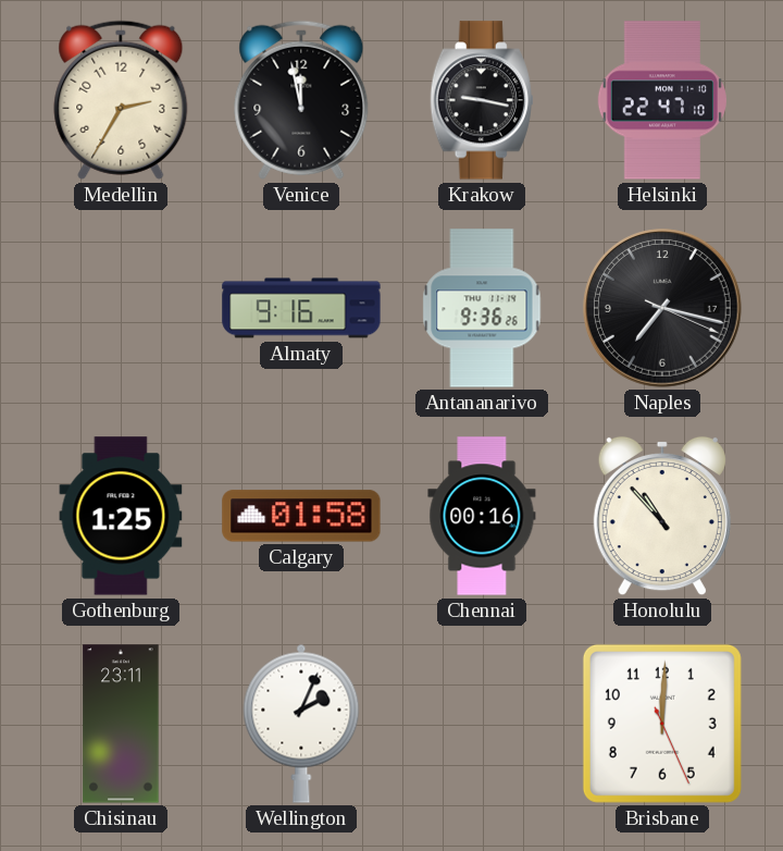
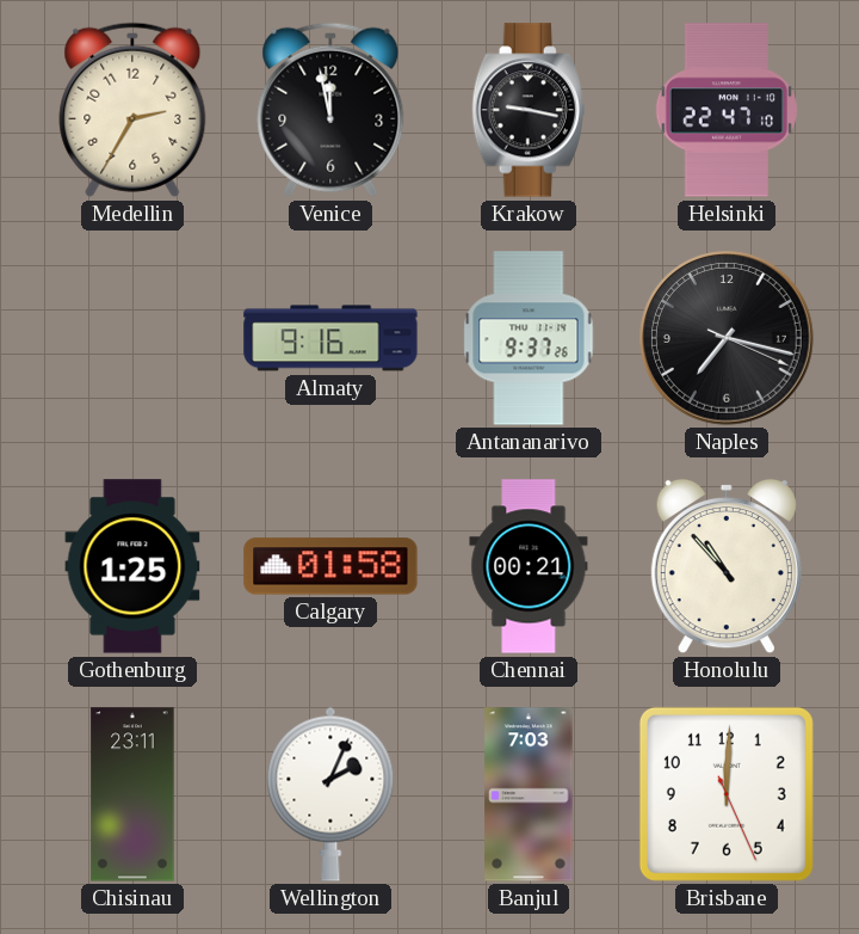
Antananarivo: 9:36 -> 9:37 (529, 338)
Chennai: 00:16 -> 00:21 (529, 566)
Banjul: none -> 7:03 (529, 794)
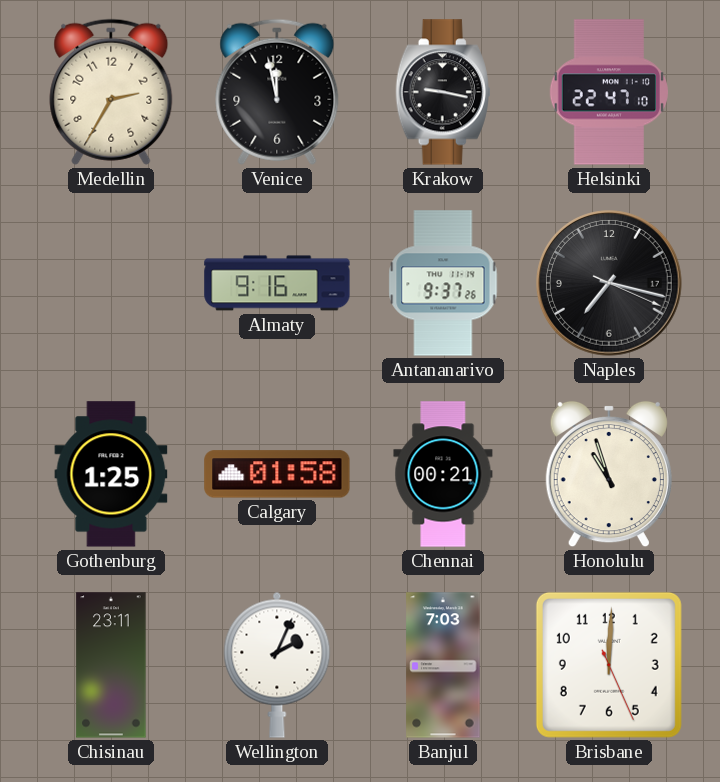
Honolulu: 10:53 -> 10:57 (609, 474)
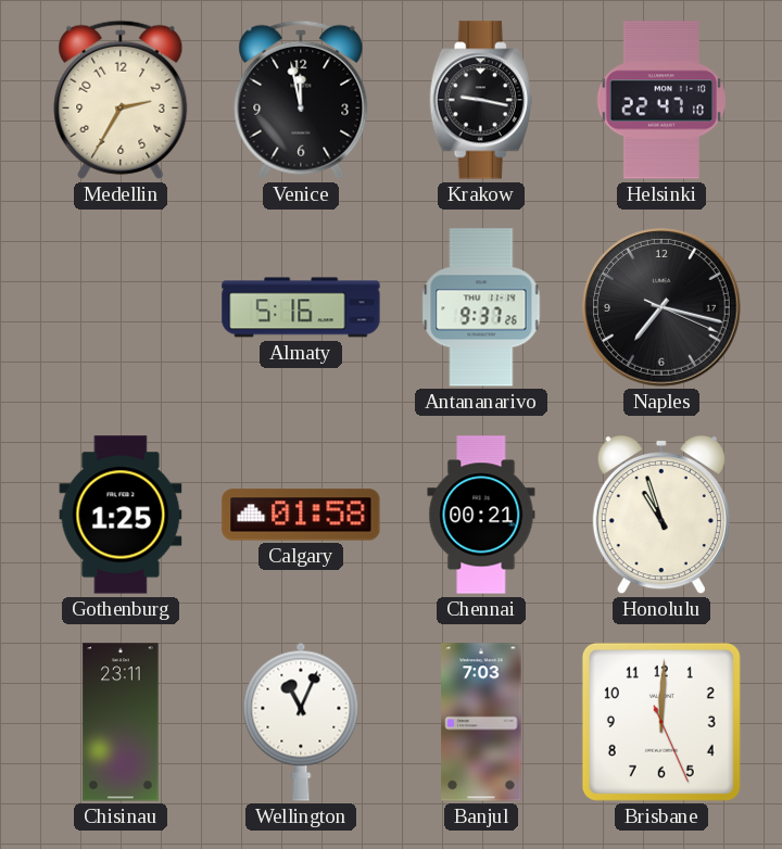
Almaty: 9:16 -> 5:16 (301, 307)
Wellington: 2:04 -> 11:04 (301, 722)
